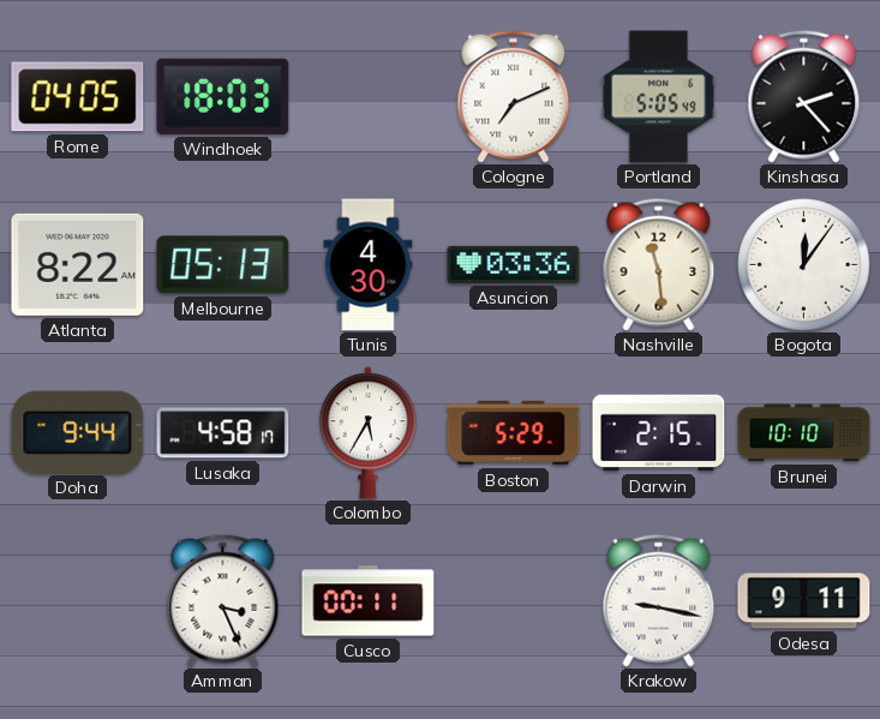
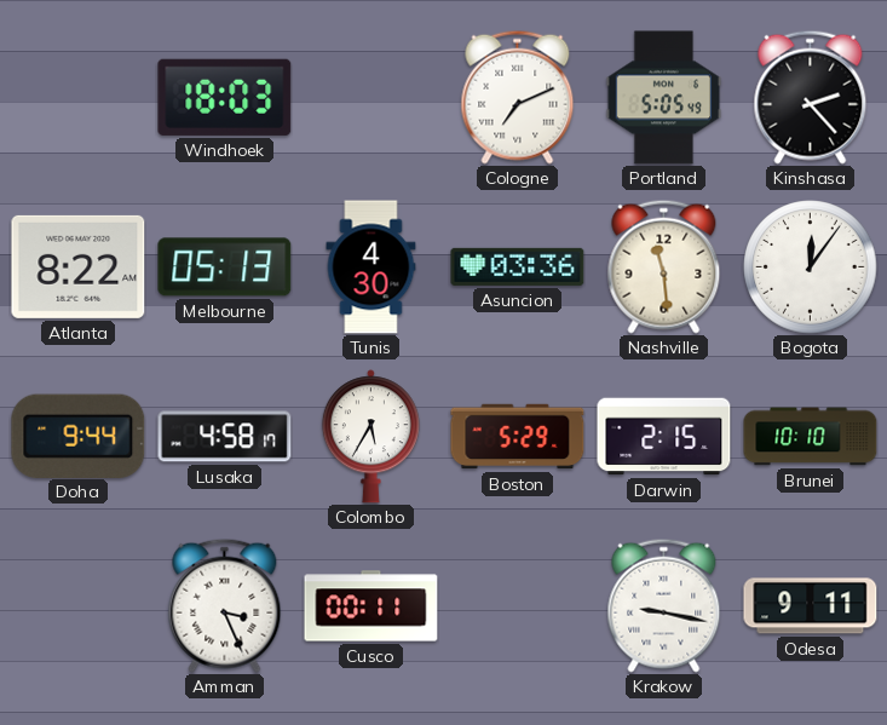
Rome: 04:05 -> none (78, 97)
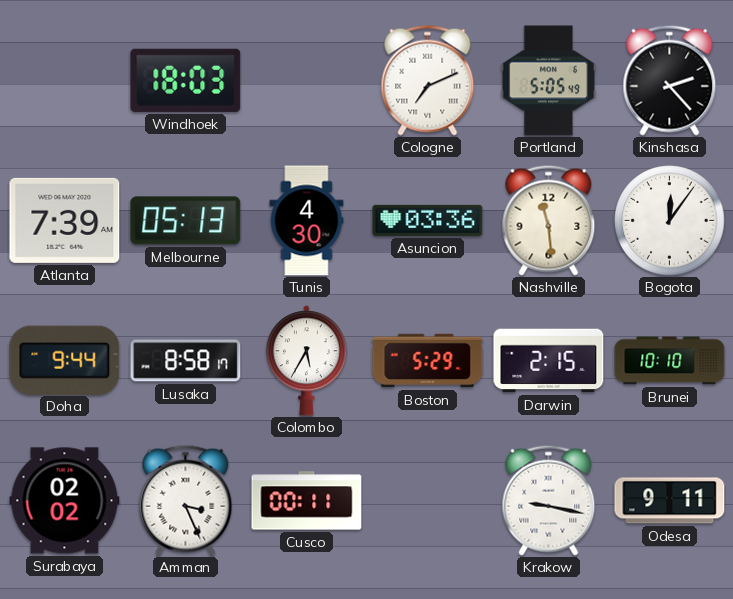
Atlanta: 8:22 -> 7:39 (65, 220)
Lusaka: 4:58 -> 8:58 (186, 361)
Surabaya: none -> 02:02 (65, 501)
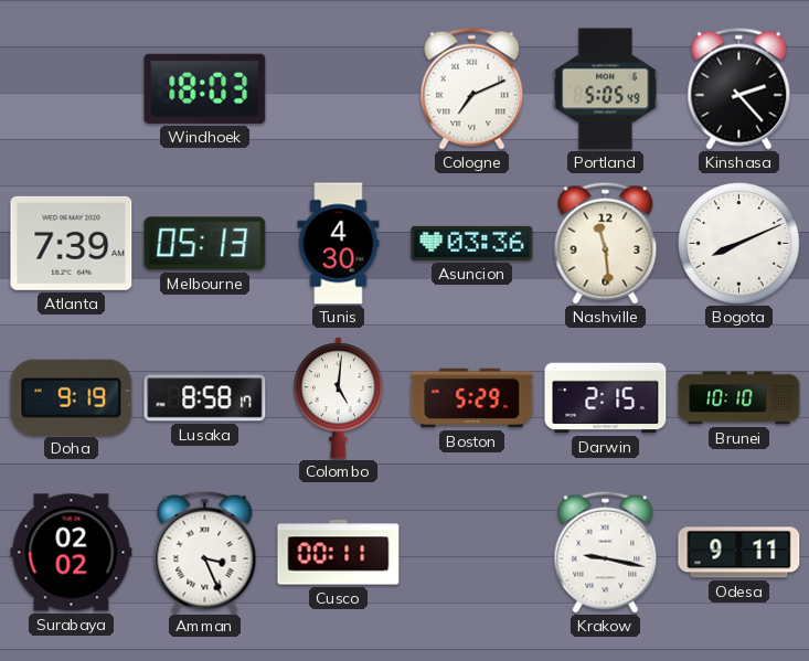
Bogota: 12:06 -> 8:11 (739, 244)
Doha: 9:44 -> 9:19 (72, 397)
Colombo: 5:35 -> 5:01 (338, 398)
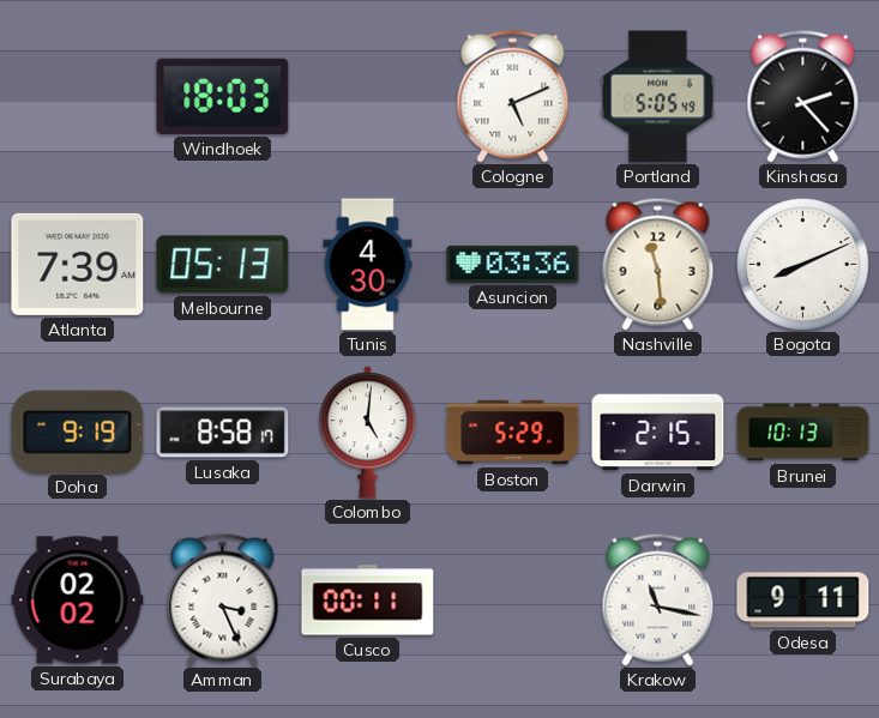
Cologne: 7:11 -> 5:11 (513, 96)
Brunei: 10:10 -> 10:13 (803, 433)
Krakow: 9:17 -> 11:17 (658, 599)
